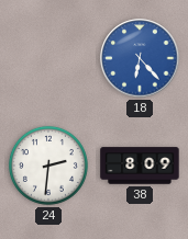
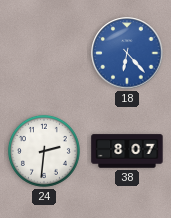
38: 8:09 -> 8:07 (127, 151)
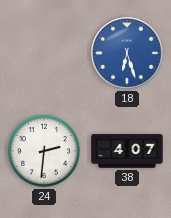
18: 6:23 -> 6:27 (127, 53)
38: 8:07 -> 4:07 (127, 151)
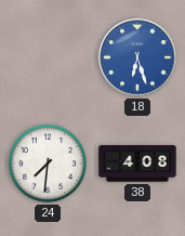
24: 2:31 -> 7:31 (48, 163)
38: 4:07 -> 4:08 (137, 163)
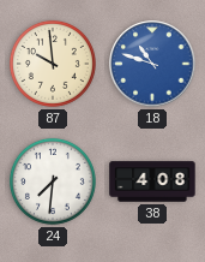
87: none -> 9:59 (53, 64)
18: 6:27 -> 10:48 (152, 64)
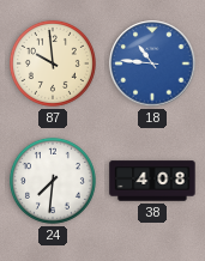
18: 10:48 -> 10:46 (152, 63)
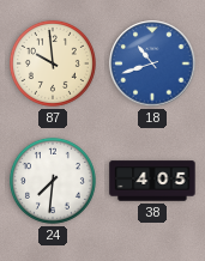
18: 10:46 -> 10:42 (152, 63)
38: 4:08 -> 4:05 (152, 181)
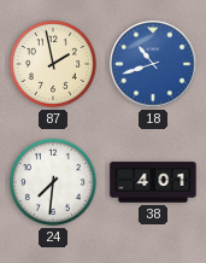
87: 9:59 -> 1:58 (53, 64)
38: 4:05 -> 4:01 (153, 182)
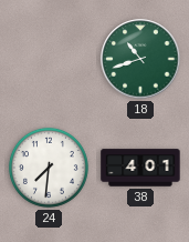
87: 1:58 -> none (53, 64)
18 dial: blue -> green (140, 59)
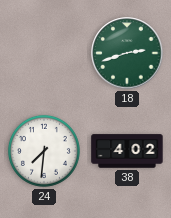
18: 10:42 -> 2:42 (127, 53)
38: 4:01 -> 4:02 (127, 151)
